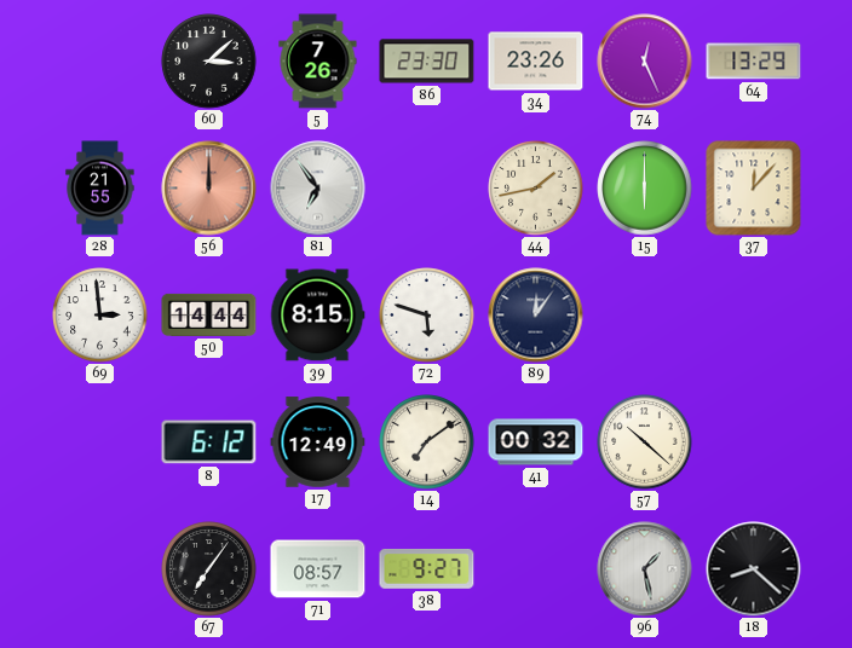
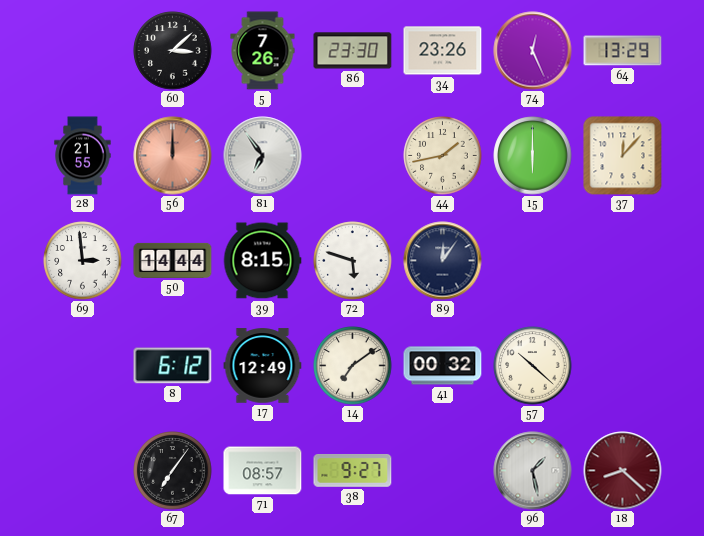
18 dial: black -> burgundy (623, 471)
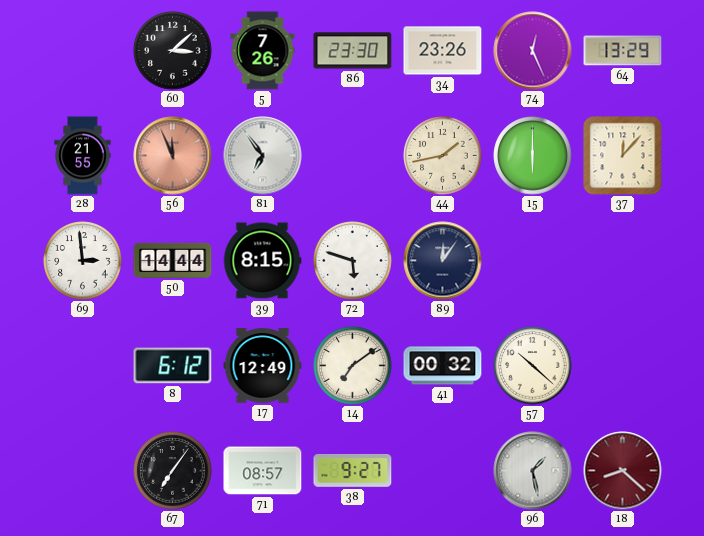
56: 12:00 -> 11:56 (173, 156)
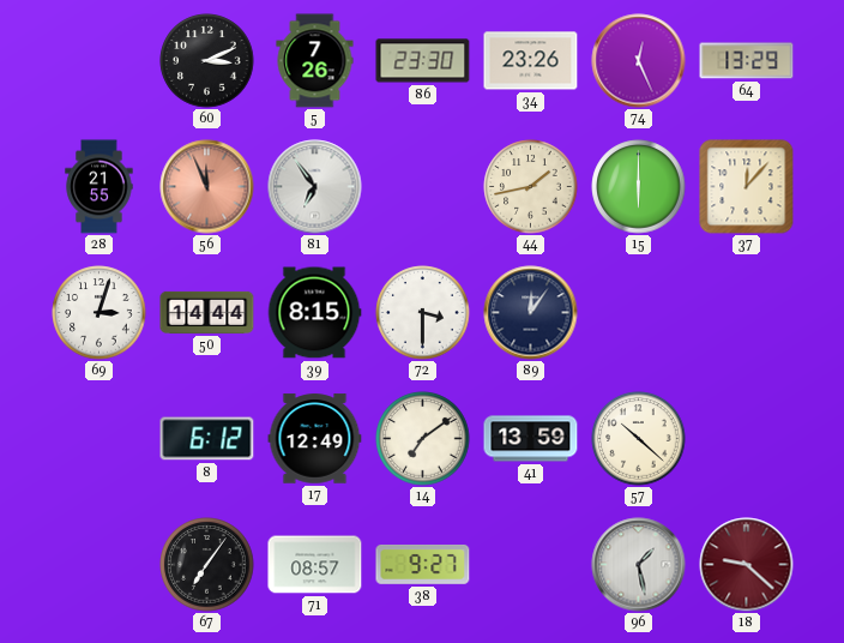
60: 3:08 -> 3:11 (207, 61)
69: 2:59 -> 3:03 (100, 313)
72: 5:48 -> 3:30 (423, 313)
41: 00:32 -> 13:59 (531, 439)
18: 8:22 -> 9:22 (747, 565)
